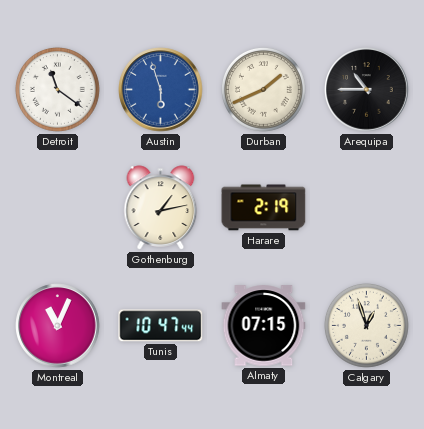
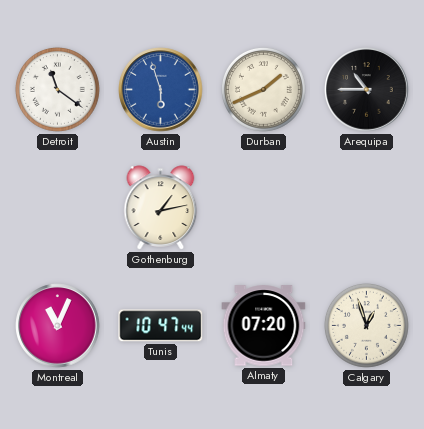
Harare: 2:19 -> none (264, 208)
Almaty: 07:15 -> 07:20 (264, 326)
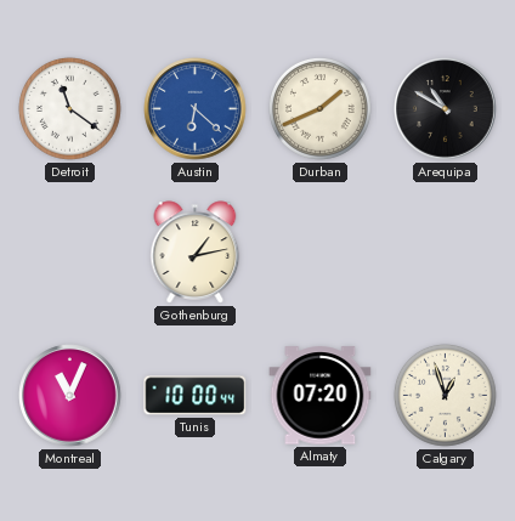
Austin: 5:57 -> 6:22 (196, 109)
Arequipa: 10:45 -> 10:50 (446, 109)
Tunis: 10:47 -> 10:00 (196, 396)
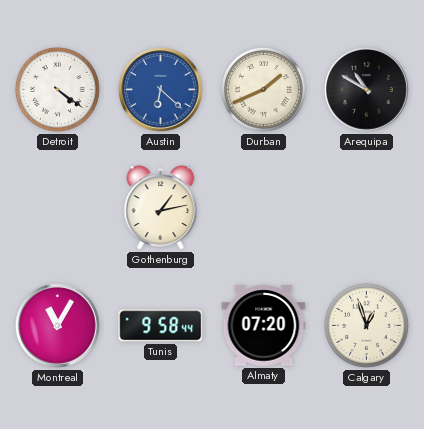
Detroit: 11:21 -> 4:21 (57, 89)
Montreal: 11:04 -> 11:05 (58, 326)
Tunis: 10:00 -> 9:58 (161, 326)
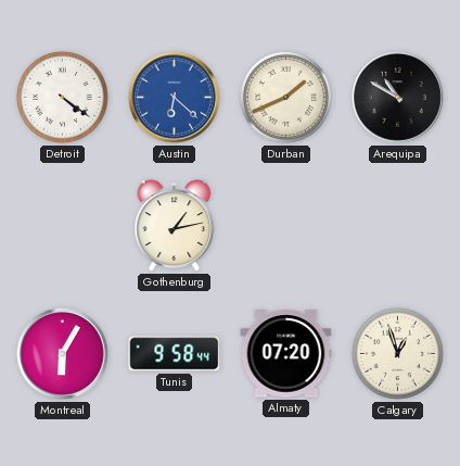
Montreal: 11:05 -> 6:05 (63, 354)
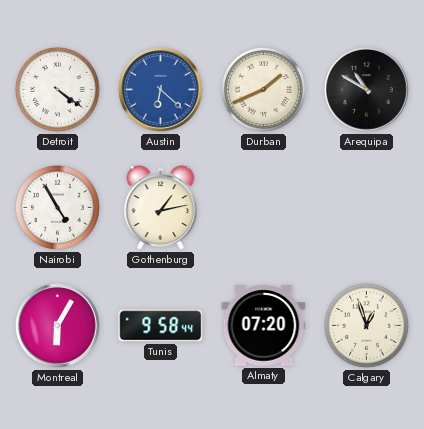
Nairobi: none -> 4:55 (57, 207)
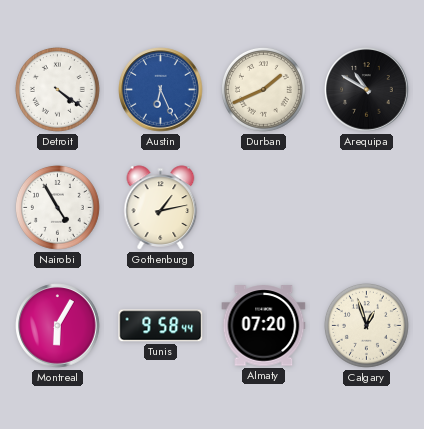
Austin: 6:22 -> 6:26 (161, 90)
